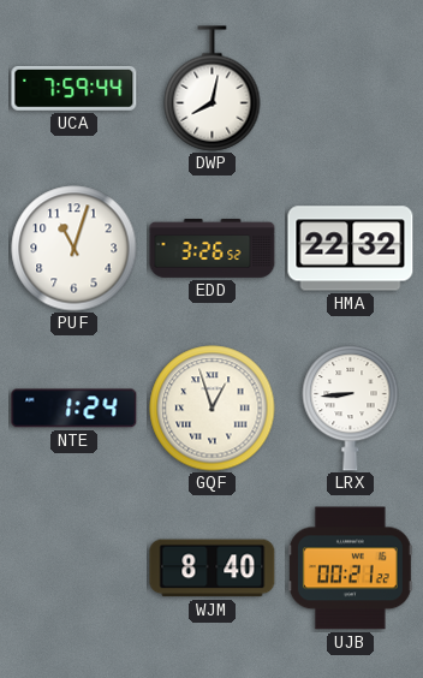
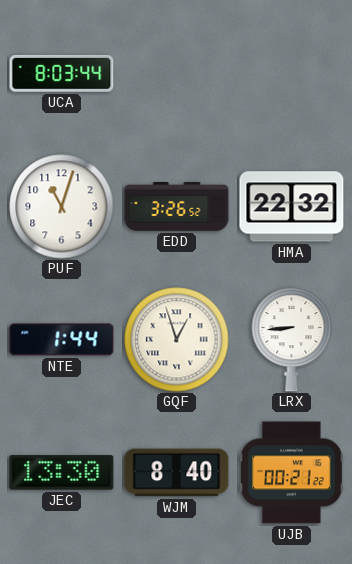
UCA: 7:59 -> 8:03 (62, 73)
DWP: 8:02 -> none (213, 89)
NTE: 1:24 -> 1:44 (62, 340)
JEC: none -> 13:30 (62, 473)
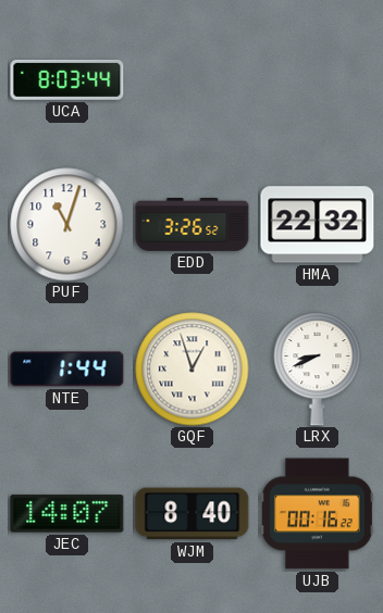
LRX: 8:44 -> 8:41 (318, 368)
JEC: 13:30 -> 14:07 (67, 514)
UJB: 00:21 -> 00:16 (317, 514)
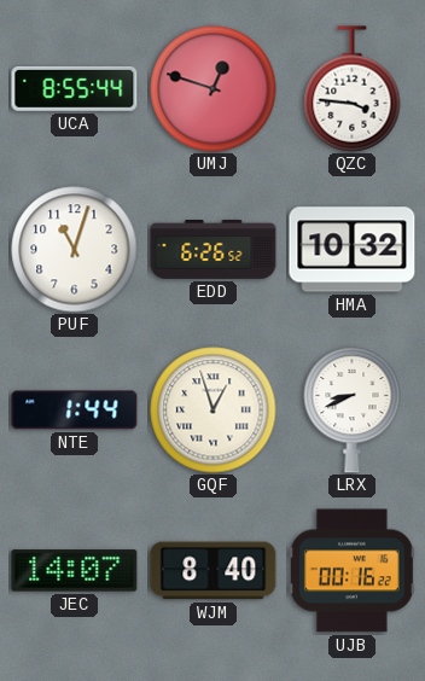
UCA: 8:03 -> 8:55 (75, 88)
UMJ: none -> 12:48 (214, 89)
QZC: none -> 3:46 (353, 89)
EDD: 3:26 -> 6:26 (214, 250)
HMA: 22:32 -> 10:32 (353, 250)
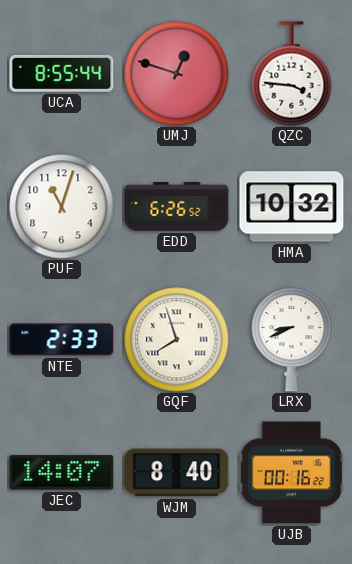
NTE: 1:44 -> 2:33 (62, 340)
GQF: 12:57 -> 7:57 (177, 340)
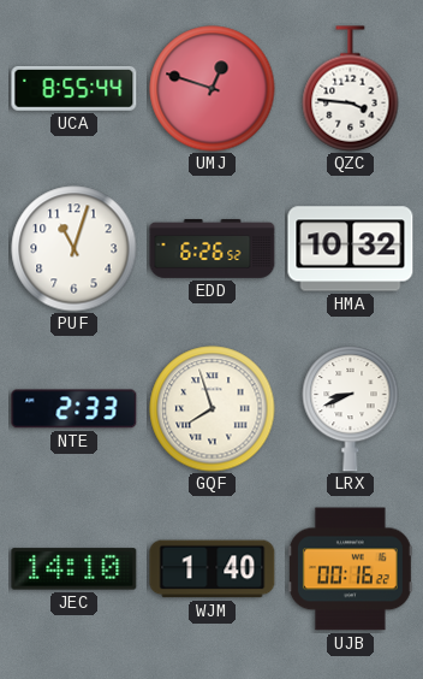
JEC: 14:07 -> 14:10 (75, 569)
WJM: 8:40 -> 1:40 (213, 569)
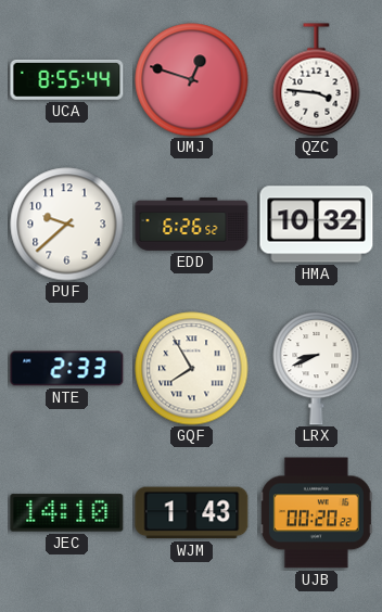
PUF: 11:03 -> 9:38 (67, 225)
GQF: 7:57 -> 7:55 (192, 369)
WJM: 1:40 -> 1:43 (192, 513)
UJB: 00:16 -> 00:20 (316, 513)
